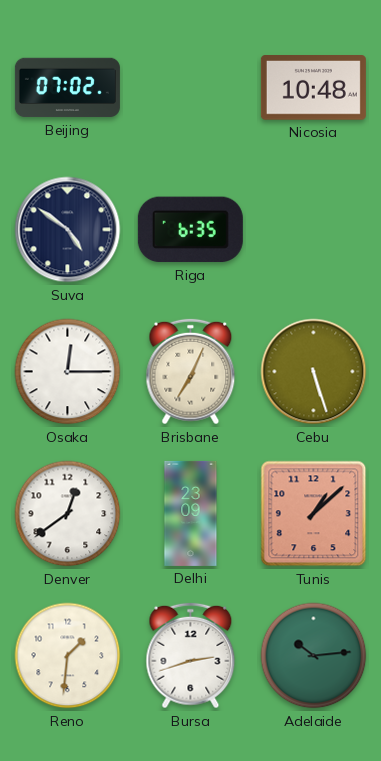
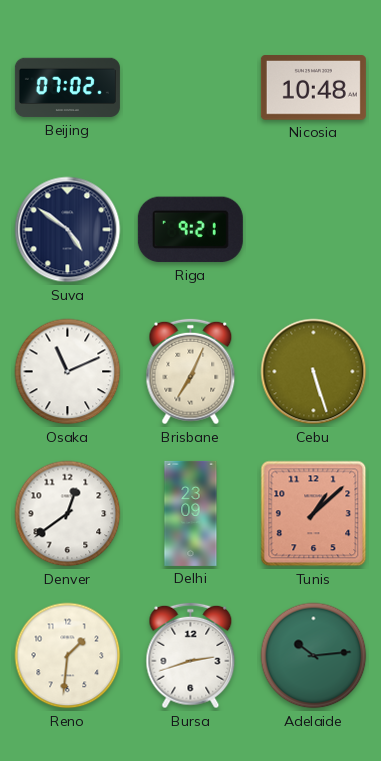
Riga: 6:35 -> 9:21 (190, 230)
Osaka: 12:15 -> 11:11 (68, 372)
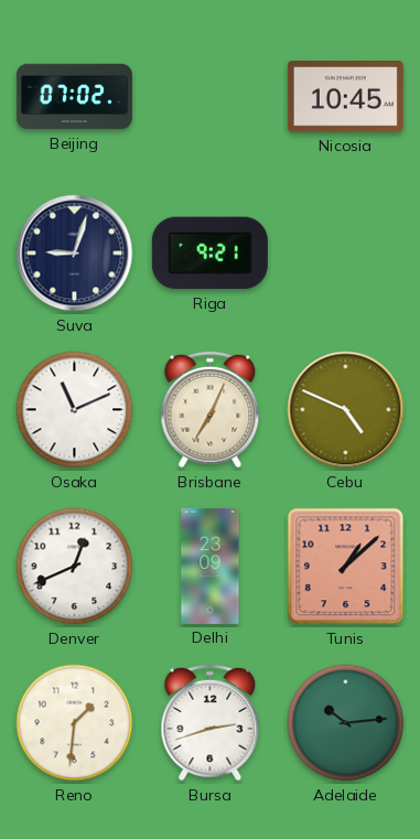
Nicosia: 10:48 -> 10:45 (345, 97)
Suva: 4:51 -> 9:03 (75, 254)
Cebu: 5:27 -> 4:49 (346, 410)
Denver: 12:39 -> 12:41 (75, 567)
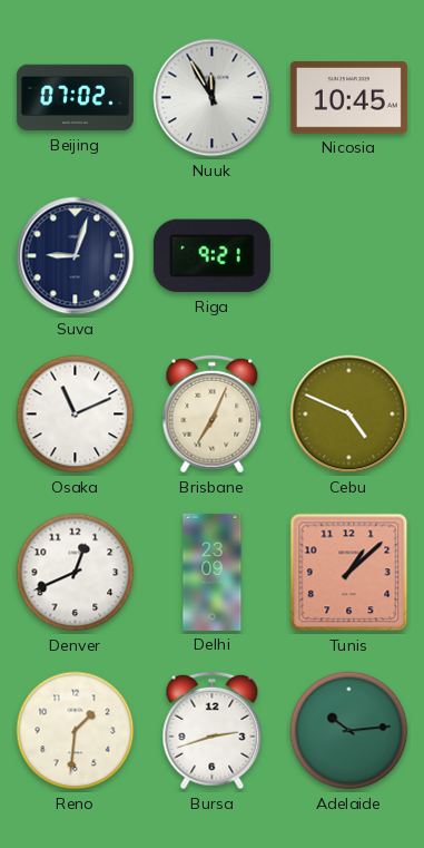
Nuuk: none -> 11:55 (213, 98)
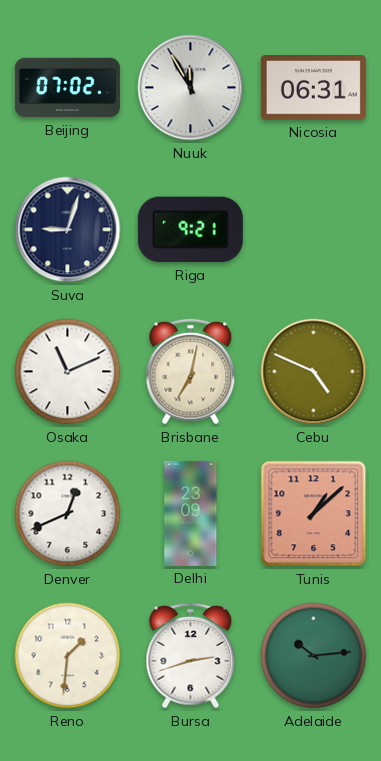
Nicosia: 10:45 -> 06:31 (313, 88)
Brisbane: 7:04 -> 7:02 (191, 372)
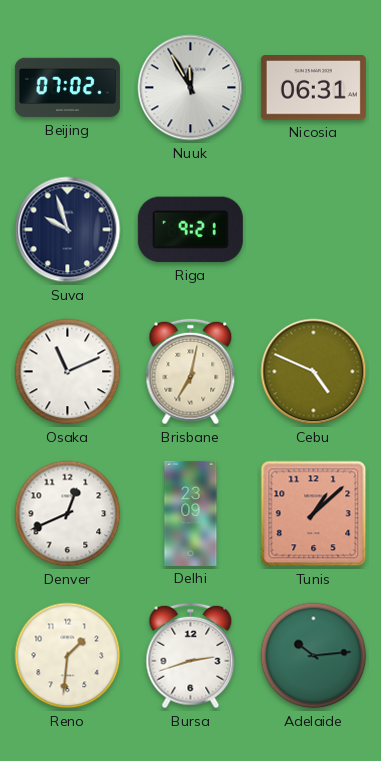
Suva: 9:03 -> 9:57 (68, 230)
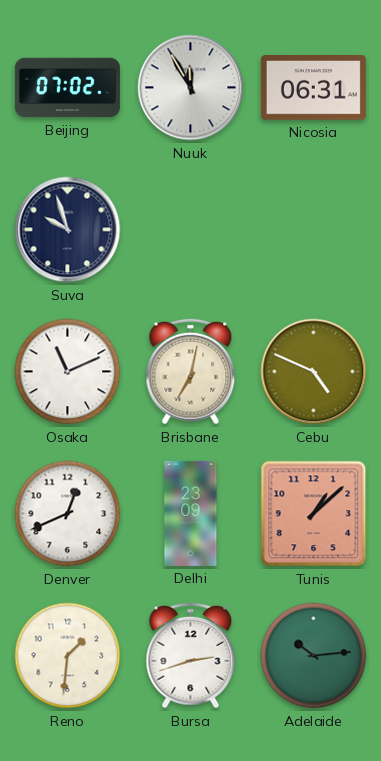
Riga: 9:21 -> none (190, 230)
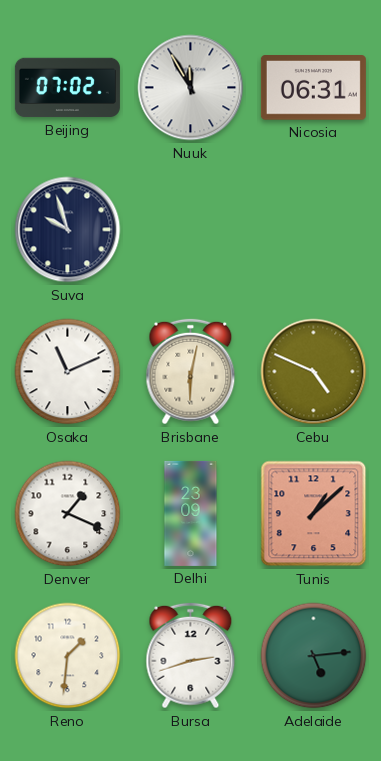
Brisbane: 7:02 -> 6:02 (191, 372)
Denver: 12:41 -> 1:19 (68, 514)
Adelaide: 10:14 -> 5:14 (314, 656)
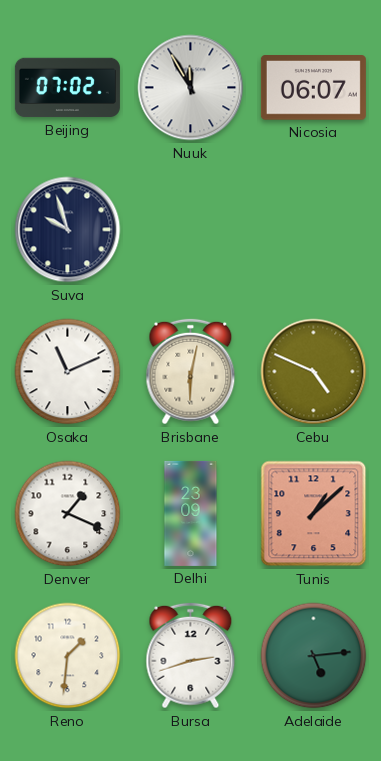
Nicosia: 06:31 -> 06:07 (313, 88)
